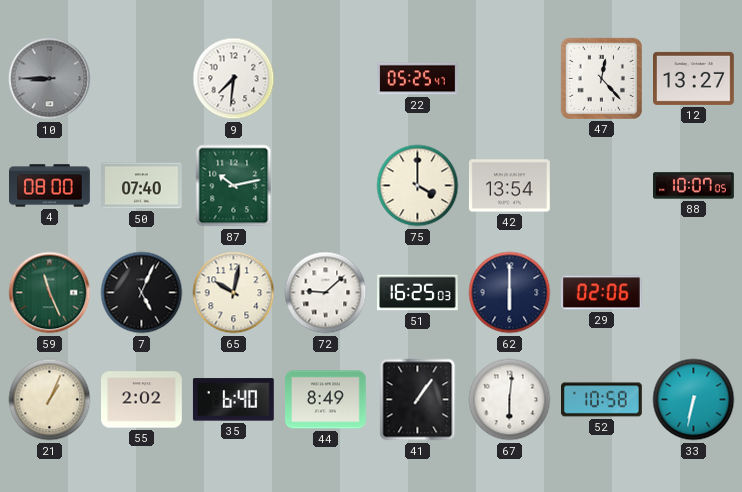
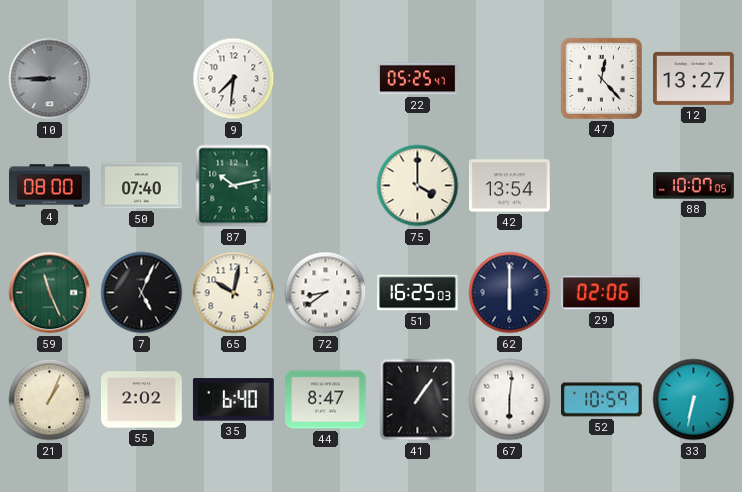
72: 9:08 -> 8:39 (326, 293)
44: 8:49 -> 8:47 (326, 400)
52: 10:58 -> 10:59 (602, 400)
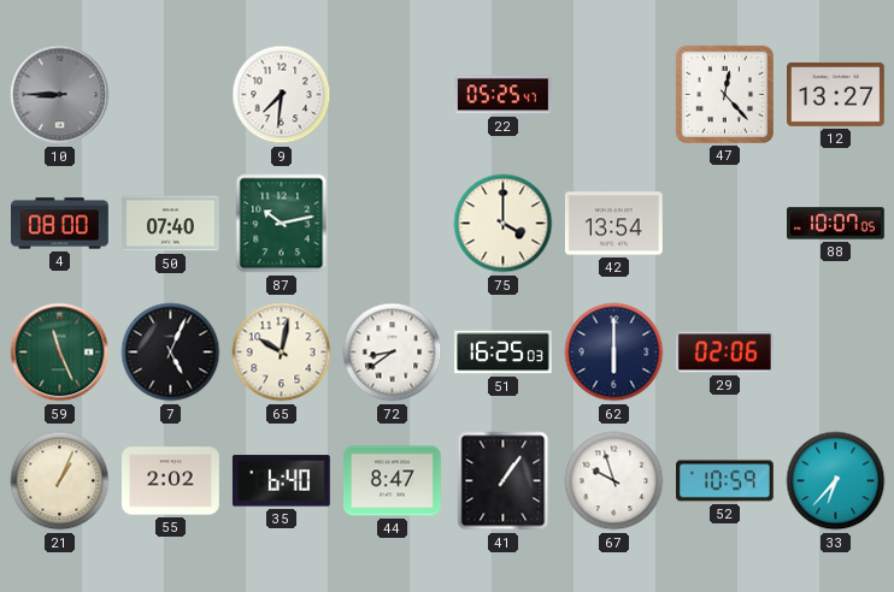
67: 6:01 -> 9:57 (614, 481)
33: 6:32 -> 6:37 (836, 481)
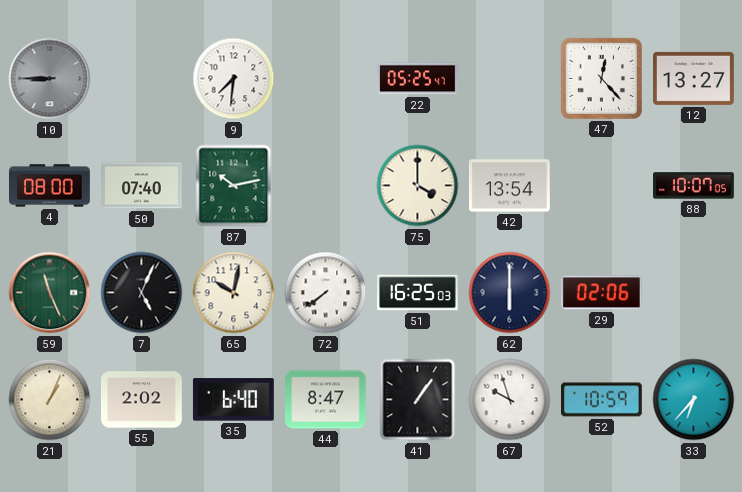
72: 8:39 -> 7:39 (326, 293)
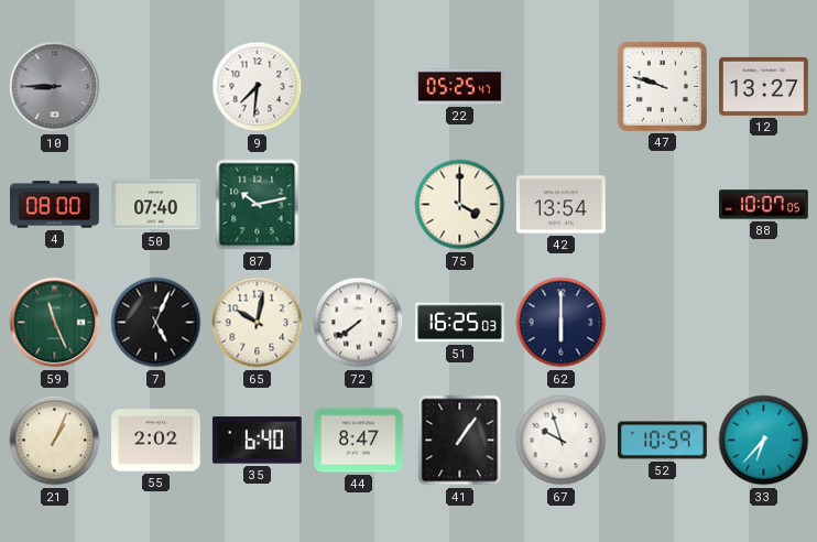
47: 12:23 -> 9:48 (662, 86)
29: 02:06 -> none (601, 293)
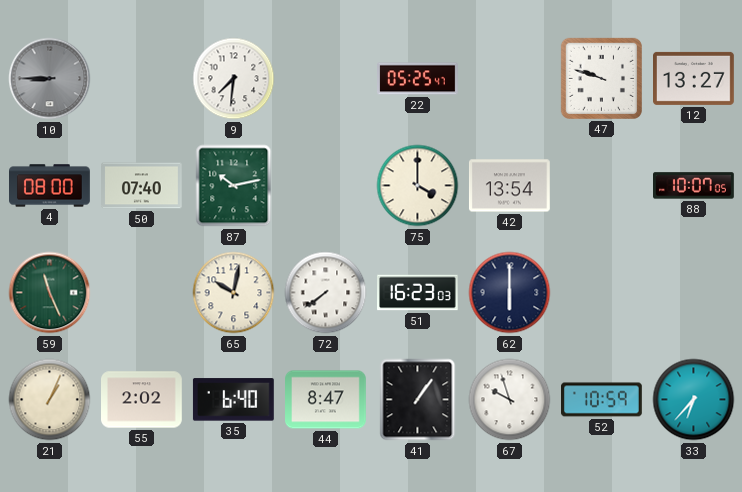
7: 5:04 -> none (156, 323)
51: 16:25 -> 16:23 (418, 293)
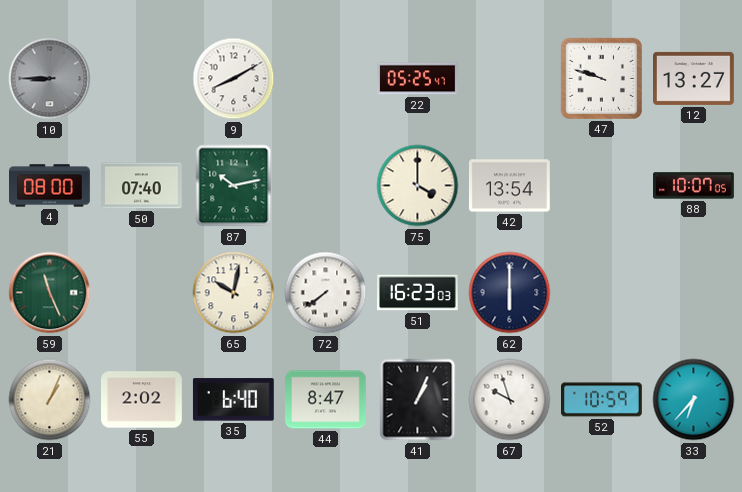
9: 7:31 -> 8:10 (234, 79)
41: 1:06 -> 1:04 (418, 400)
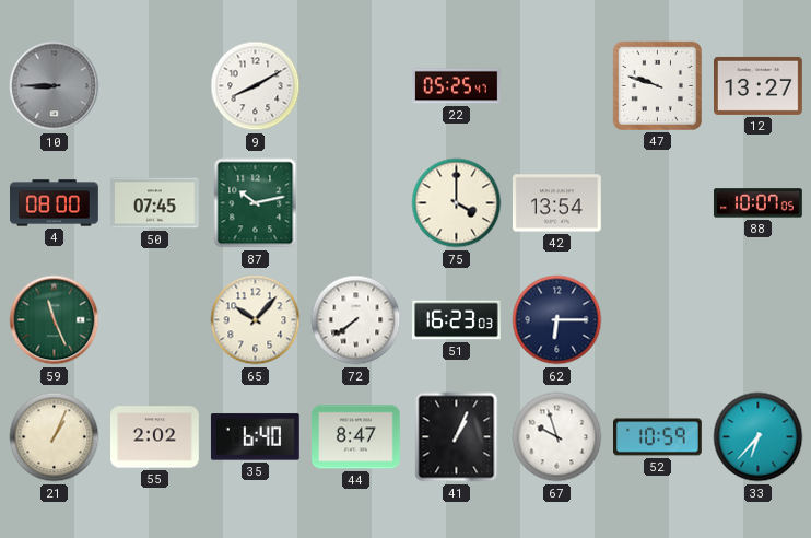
50: 07:40 -> 07:45 (155, 203)
65: 10:02 -> 10:07 (256, 320)
62: 6:00 -> 6:15 (557, 320)
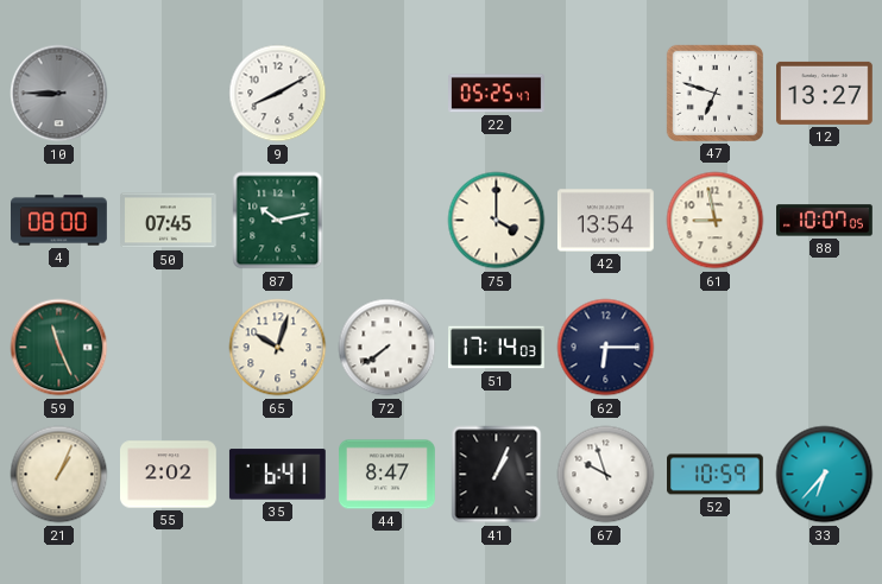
47: 9:48 -> 6:48 (714, 93)
61: none -> 8:58 (716, 221)
65: 10:07 -> 10:03 (278, 348)
51: 16:23 -> 17:14 (497, 348)
35: 6:40 -> 6:41 (277, 475)
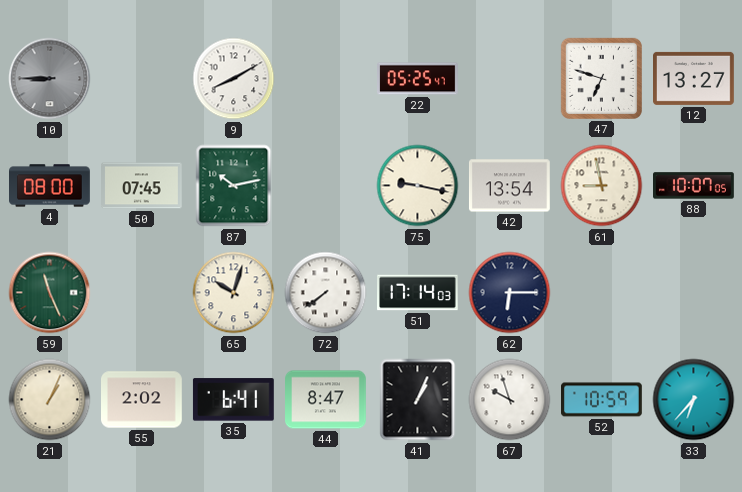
75: 4:00 -> 9:17 (418, 186)
